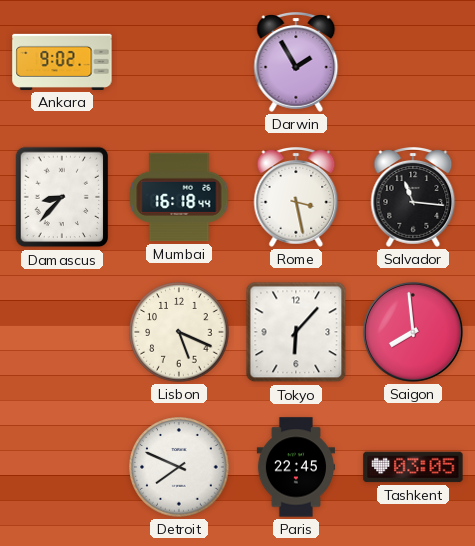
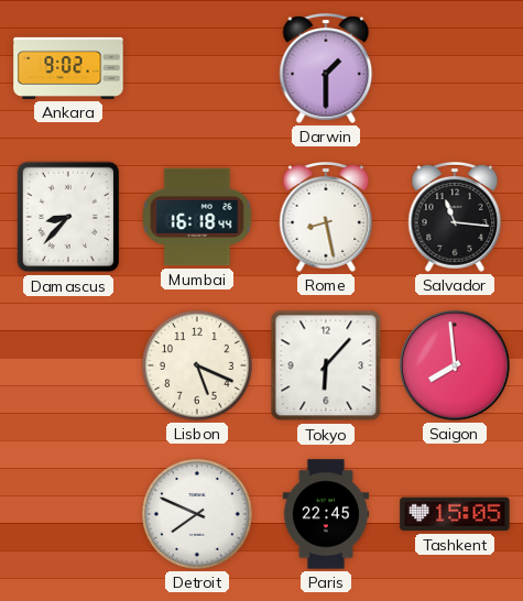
Darwin: 1:55 -> 1:30 (326, 69)
Rome: 3:28 -> 8:28 (326, 218)
Tashkent: 03:05 -> 15:05 (455, 514)
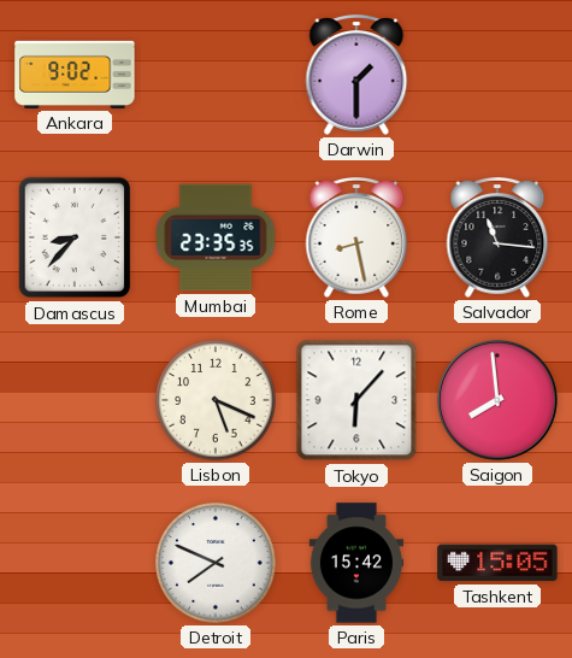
Mumbai: 16:18 -> 23:35 (216, 237)
Paris: 22:45 -> 15:42 (355, 563)
